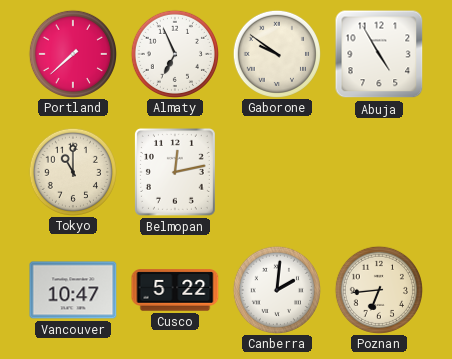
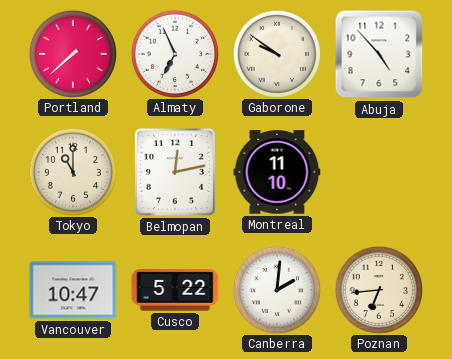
Abuja: 4:55 -> 4:53 (379, 54)
Montreal: none -> 11:10 (277, 172)
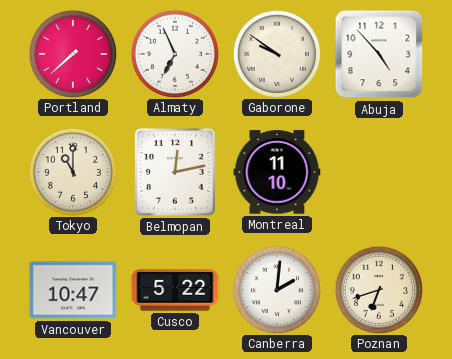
Poznan: 6:44 -> 6:42 (378, 289)
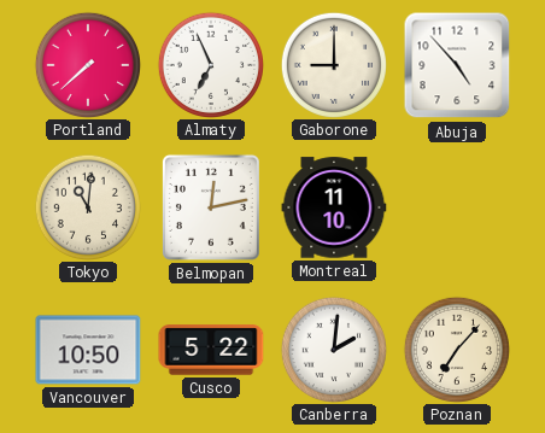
Gaborone: 9:51 -> 9:00 (333, 64)
Tokyo: 11:00 -> 11:01 (87, 206)
Vancouver: 10:47 -> 10:50 (88, 350)
Poznan: 6:42 -> 7:07 (456, 349)
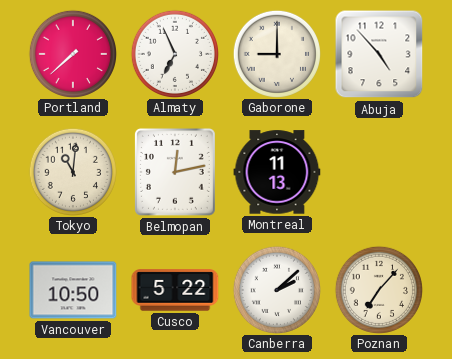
Montreal: 11:10 -> 11:13 (277, 172)
Canberra: 2:01 -> 2:08 (276, 289)
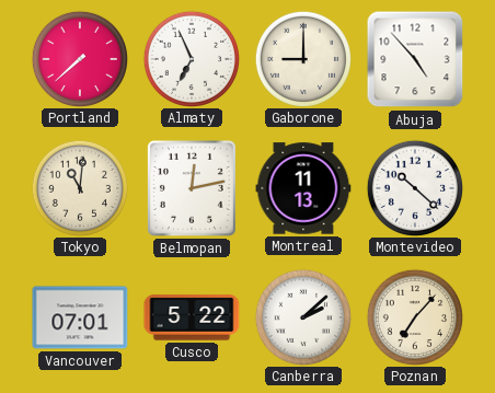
Montevideo: none -> 10:22 (414, 187)
Vancouver: 10:50 -> 07:01 (80, 317)
